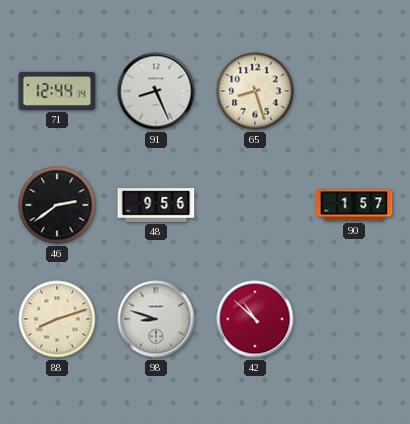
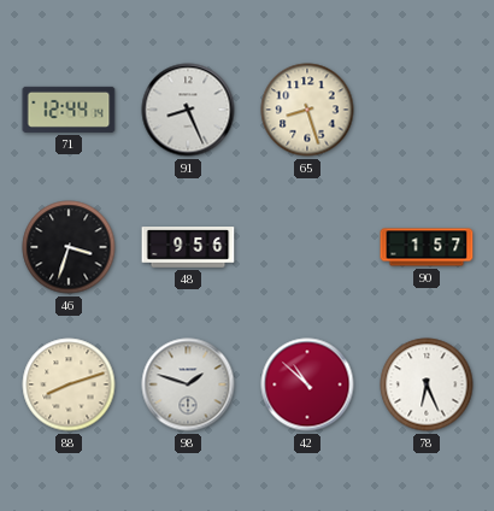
46: 2:39 -> 3:33 (69, 247)
98: 8:48 -> 1:48 (188, 384)
78: none -> 6:26 (427, 384)
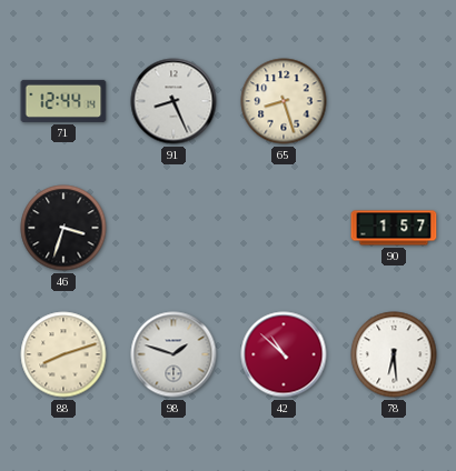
48: 9:56 -> none (188, 247)
78: 6:26 -> 6:29 (394, 354)
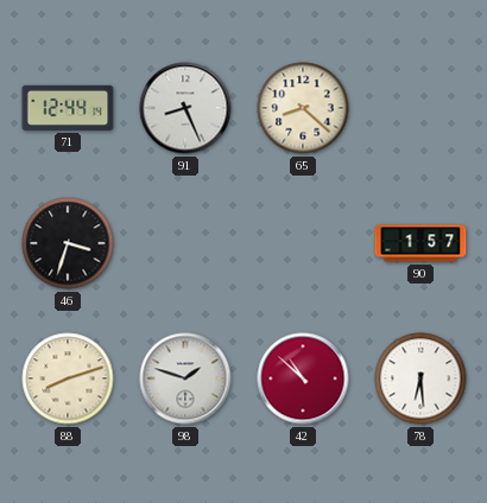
65: 8:27 -> 8:22 (303, 108)
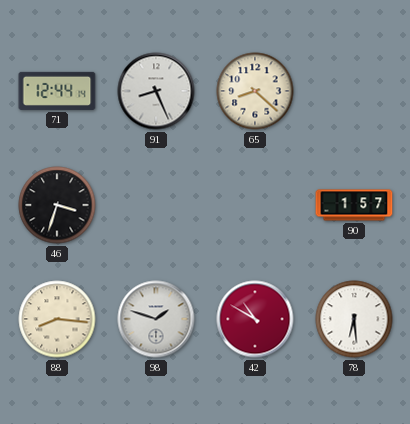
88: 8:12 -> 8:16 (57, 319)
42: 10:52 -> 10:50 (255, 319)
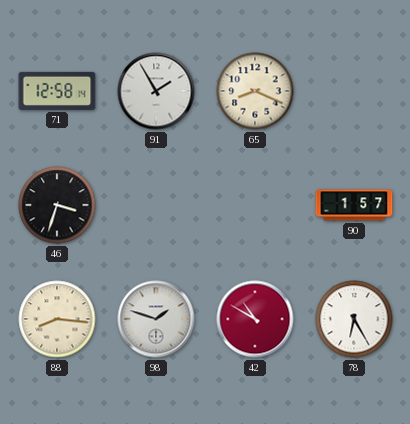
71: 12:44 -> 12:58 (57, 91)
91: 8:26 -> 1:55 (156, 91)
65: 8:22 -> 8:19 (255, 91)
78: 6:29 -> 6:25 (354, 319)
